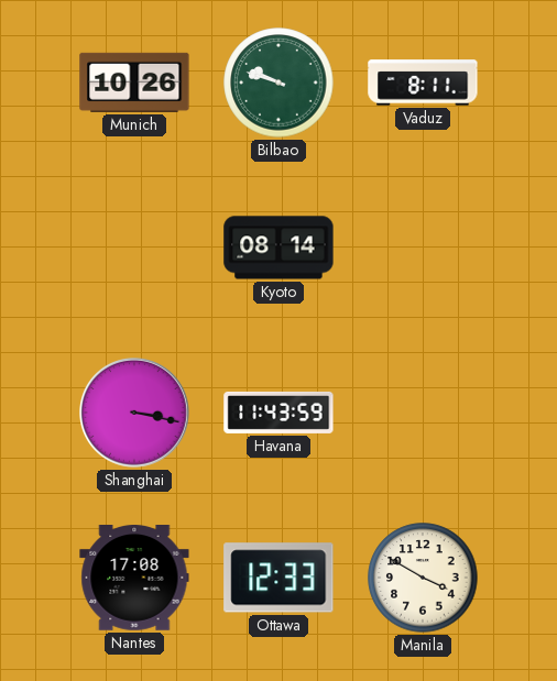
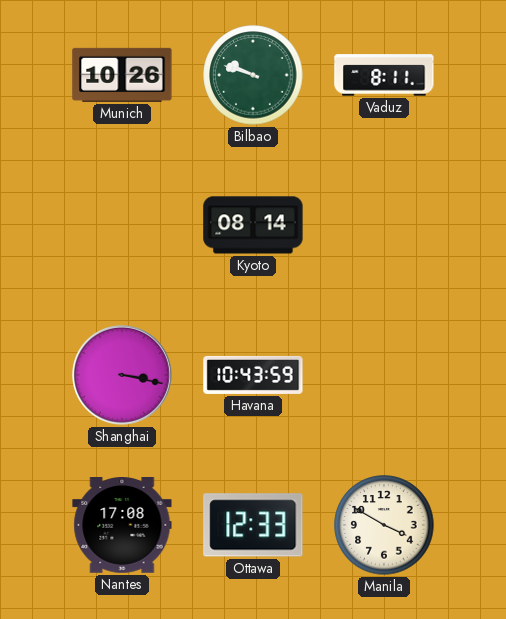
Havana: 11:43 -> 10:43 (253, 375)
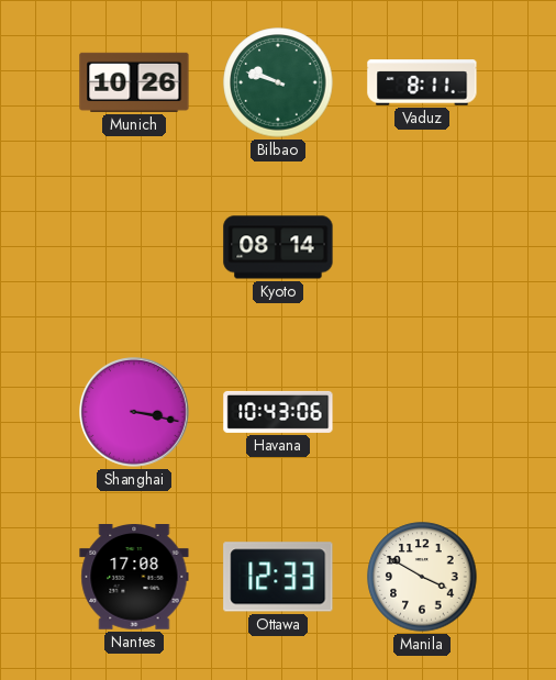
Havana: 10:43:59 -> 10:43:06 (278, 412)
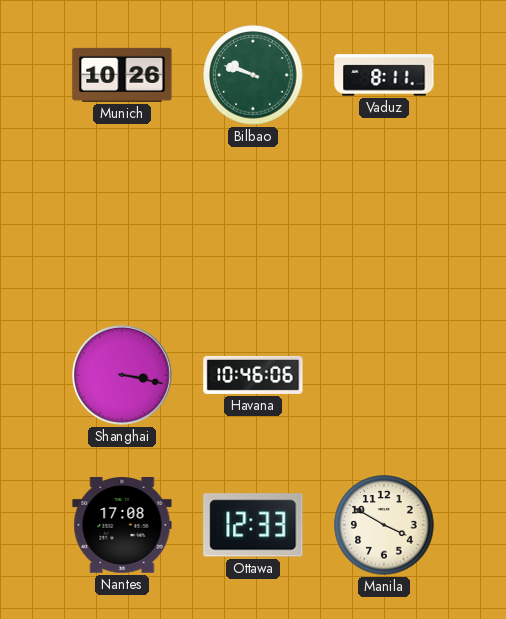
Kyoto: 08:14 -> none (278, 247)
Havana: 10:43 -> 10:46 (253, 375)
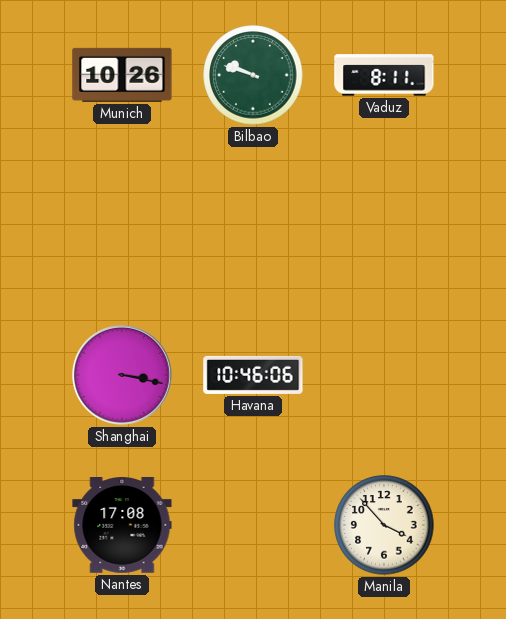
Ottawa: 12:33 -> none (253, 525)
Manila: 3:50 -> 3:53 (384, 525)
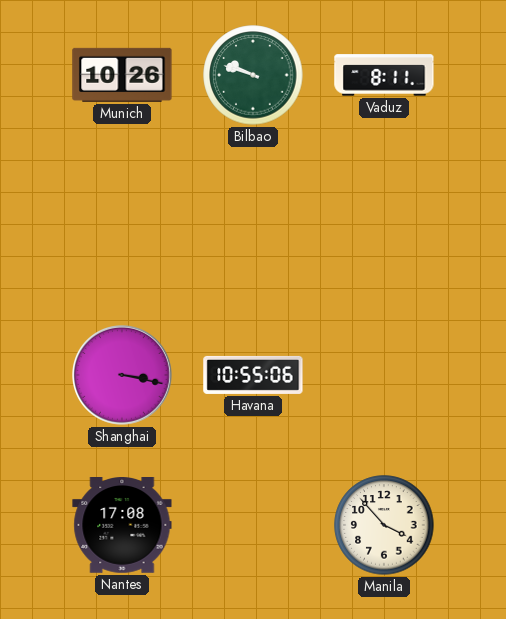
Havana: 10:46 -> 10:55 (253, 375)
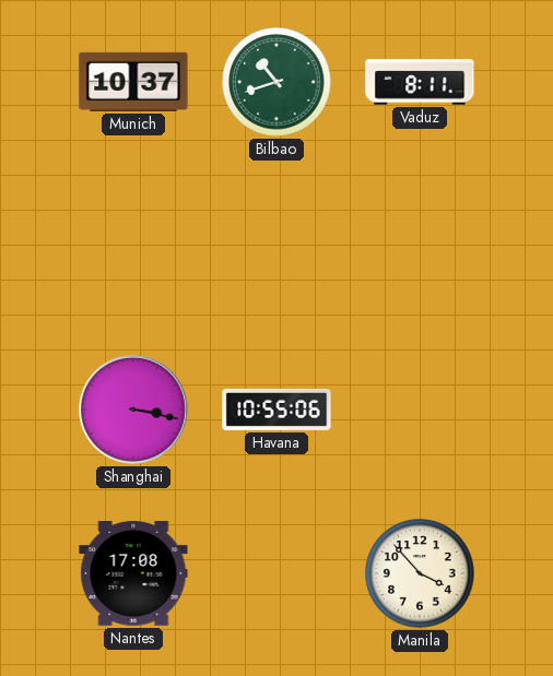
Munich: 10:26 -> 10:37 (133, 82)
Bilbao: 9:48 -> 10:42 (276, 82)
